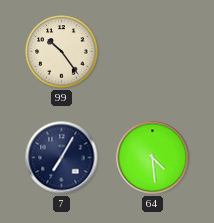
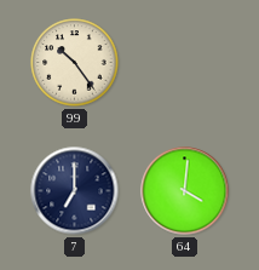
7: 7:05 -> 7:00 (75, 191)
64: 4:29 -> 4:01 (185, 191)
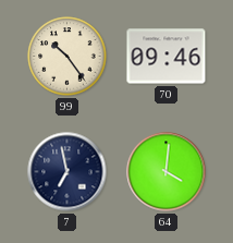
70: none -> 09:46 (167, 57)
7: 7:00 -> 6:58 (68, 172)
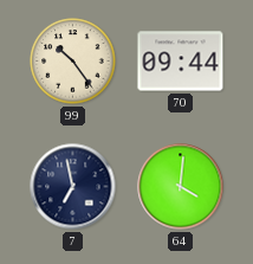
70: 09:46 -> 09:44 (181, 62)
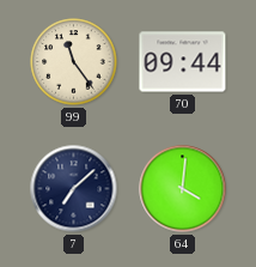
99: 10:24 -> 11:24 (74, 62)
7: 6:58 -> 7:08 (74, 189)
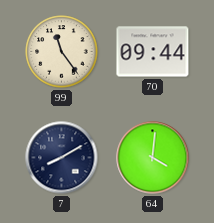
7: 7:08 -> 8:10 (62, 158)
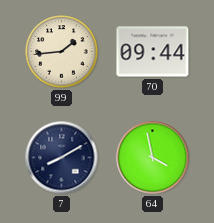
99: 11:24 -> 1:44 (62, 52)
64: 4:01 -> 3:58 (153, 158)
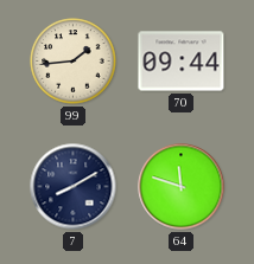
64: 3:58 -> 11:48 (182, 187)
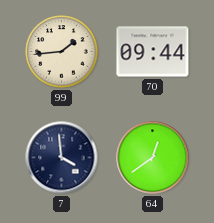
7: 8:10 -> 3:59 (62, 158)
64: 11:48 -> 12:39 (153, 158)
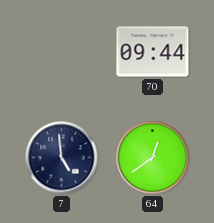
99: 1:44 -> none (62, 52)
7: 3:59 -> 4:59 (62, 158)
